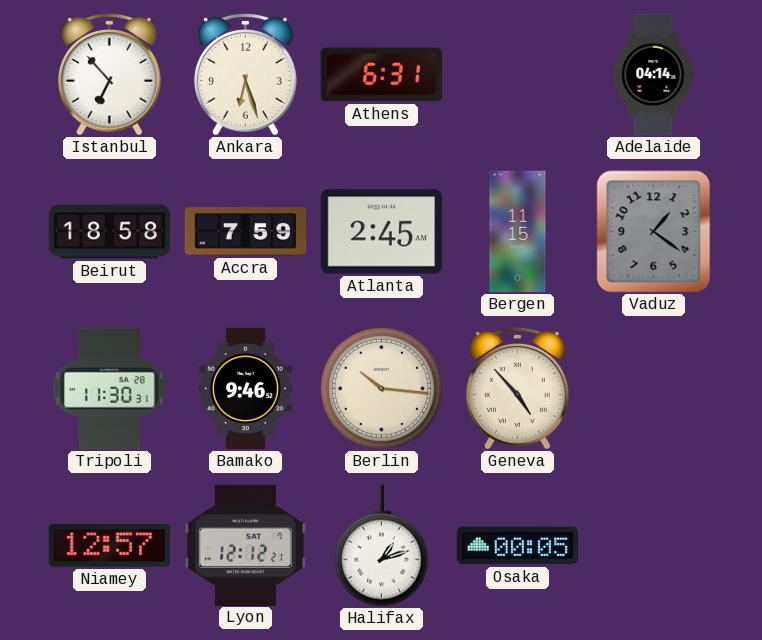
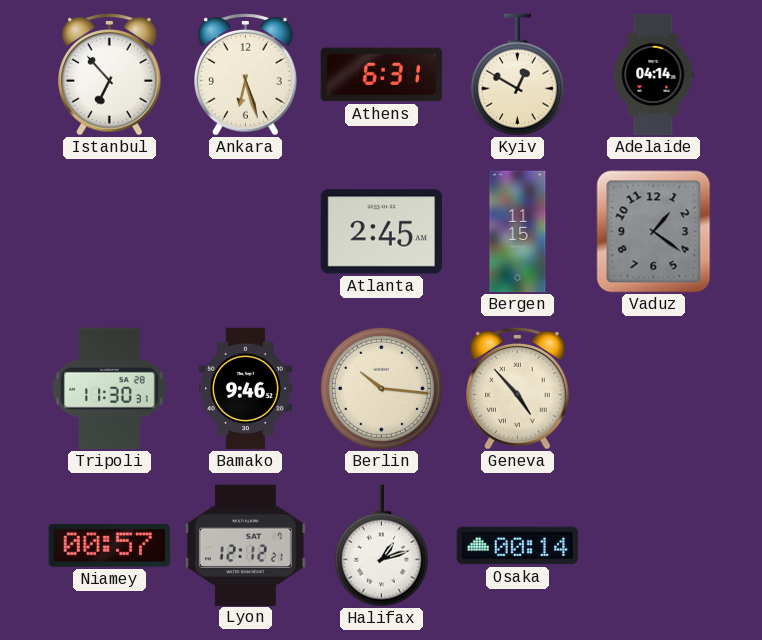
Kyiv: none -> 12:50 (517, 75)
Beirut: 18:58 -> none (110, 232)
Accra: 7:59 -> none (246, 232)
Niamey: 12:57 -> 00:57 (109, 546)
Osaka: 00:05 -> 00:14 (518, 546)
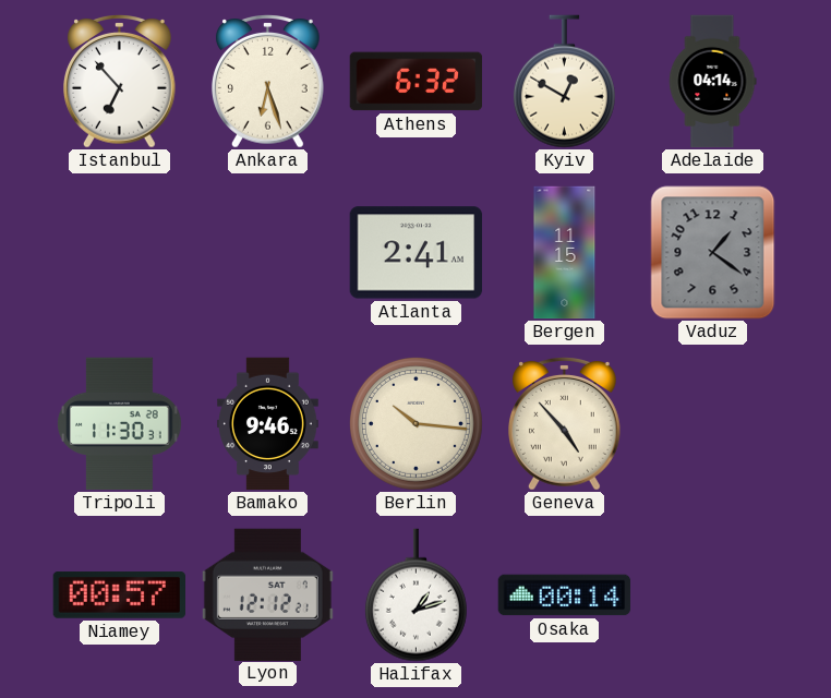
Athens: 6:31 -> 6:32 (417, 82)
Atlanta: 2:45 -> 2:41 (417, 253)
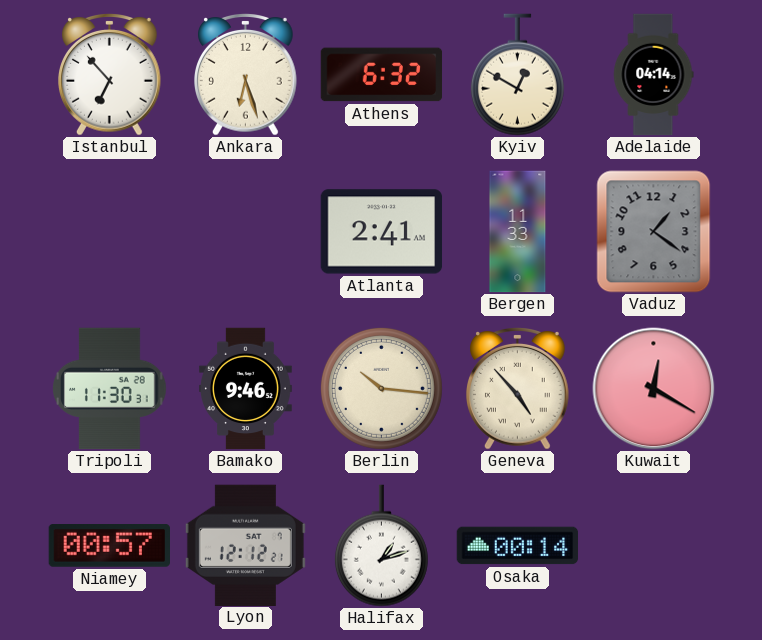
Bergen: 11:15 -> 11:33 (518, 232)
Kuwait: none -> 12:20 (654, 389)
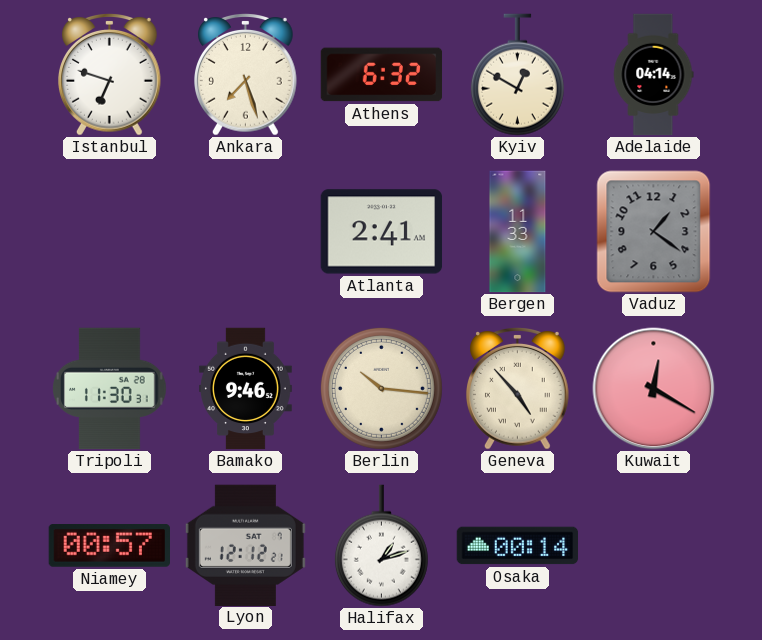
Istanbul: 6:53 -> 6:48 (110, 75)
Ankara: 6:27 -> 7:27 (246, 75)
